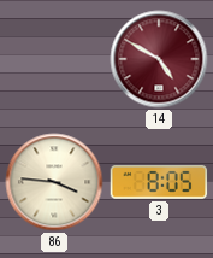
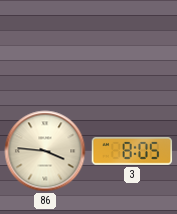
14: 4:50 -> none (159, 59)
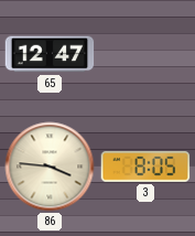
65: none -> 12:47 (50, 54)
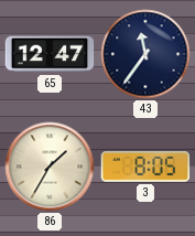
43: none -> 11:36 (145, 54)
86: 3:46 -> 1:35 (50, 167)
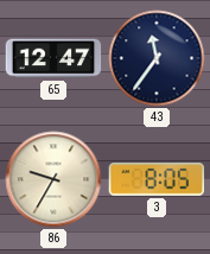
86: 1:35 -> 9:35 (53, 179)
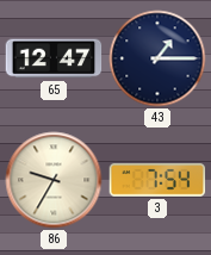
43: 11:36 -> 1:15 (157, 58)
3: 8:05 -> 7:54 (157, 180)
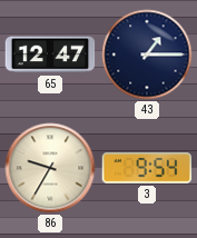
3: 7:54 -> 9:54 (147, 168)
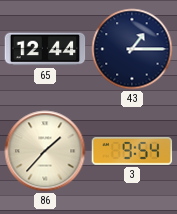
65: 12:47 -> 12:44 (45, 49)
86: 9:35 -> 1:37 (45, 151)
